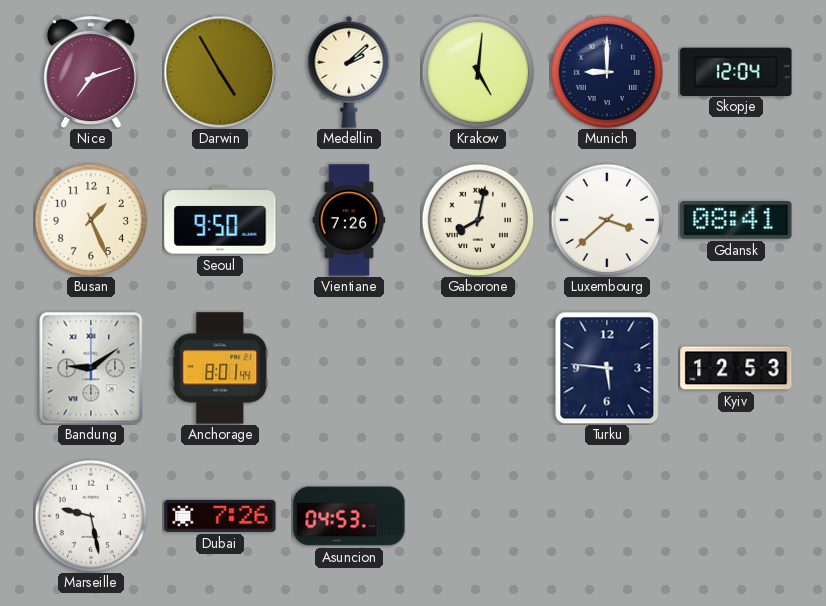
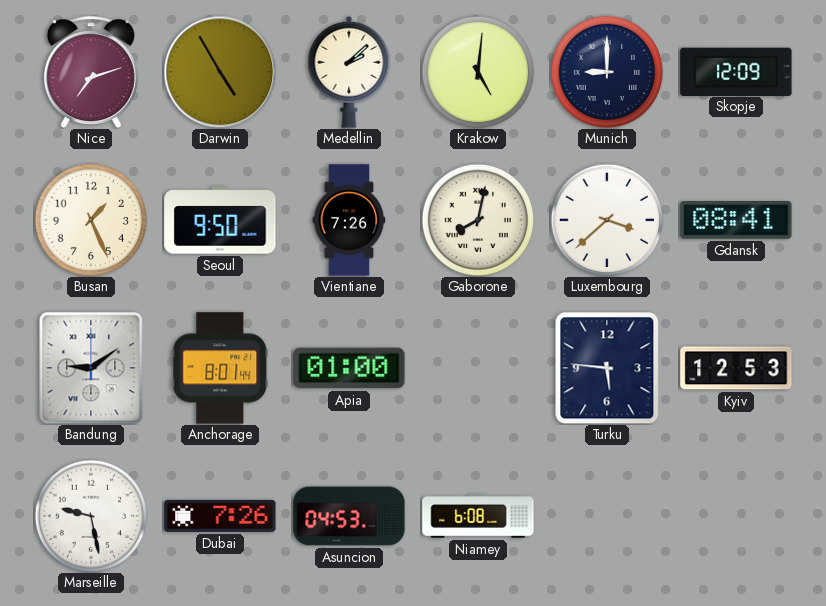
Skopje: 12:04 -> 12:09 (736, 71)
Apia: none -> 01:00 (349, 368)
Niamey: none -> 6:08 (478, 516)
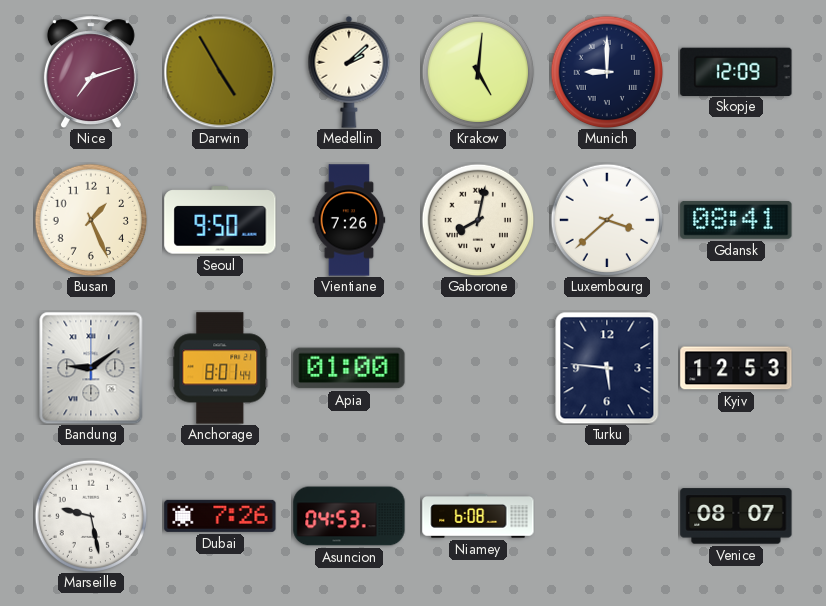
Venice: none -> 08:07 (736, 516)
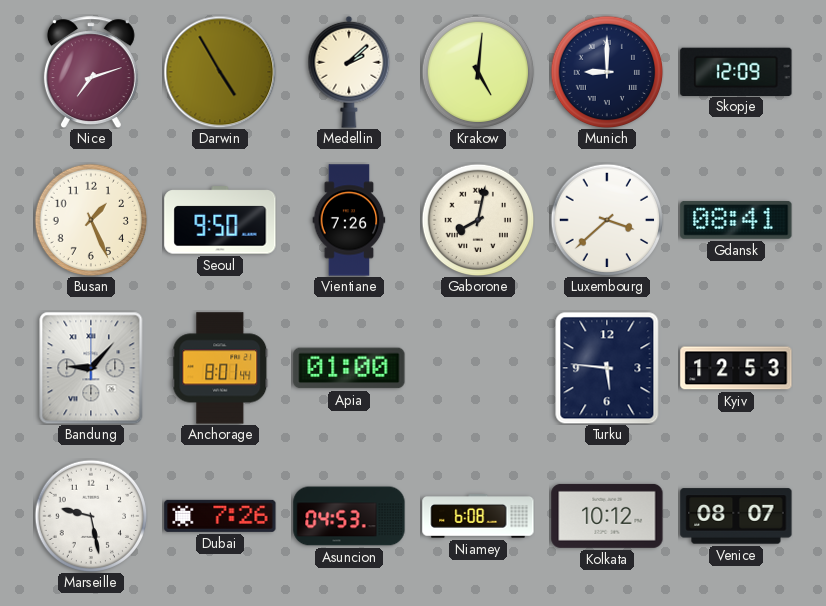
Bandung: 9:09 -> 9:07 (91, 368)
Kolkata: none -> 10:12 (607, 516)
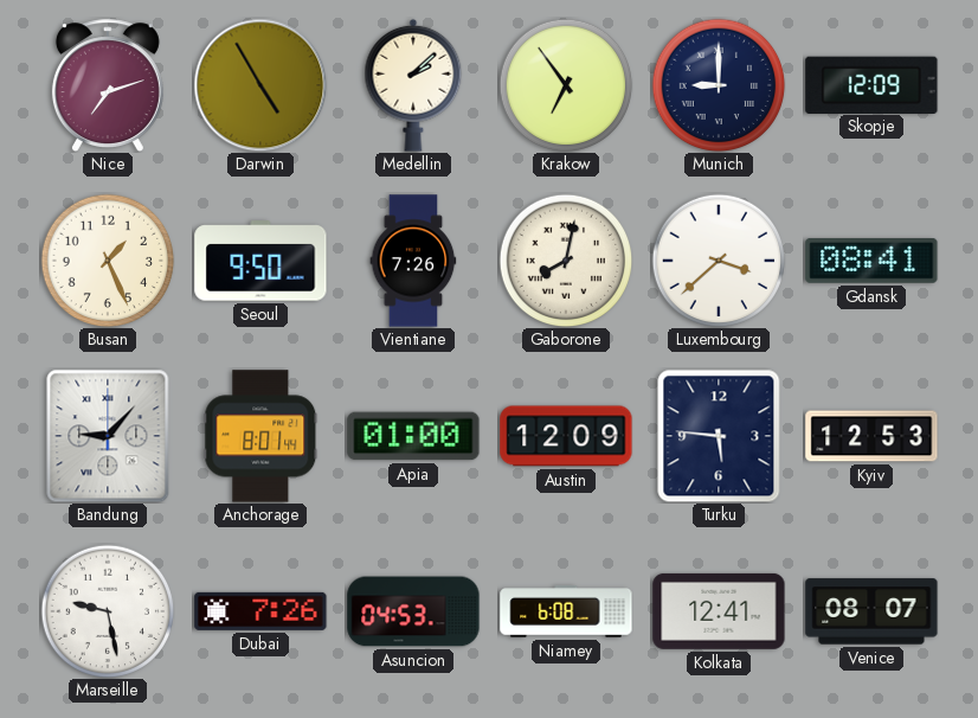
Krakow: 5:01 -> 6:54 (566, 85)
Austin: none -> 12:09 (566, 436)
Kolkata: 10:12 -> 12:41 (719, 611)
